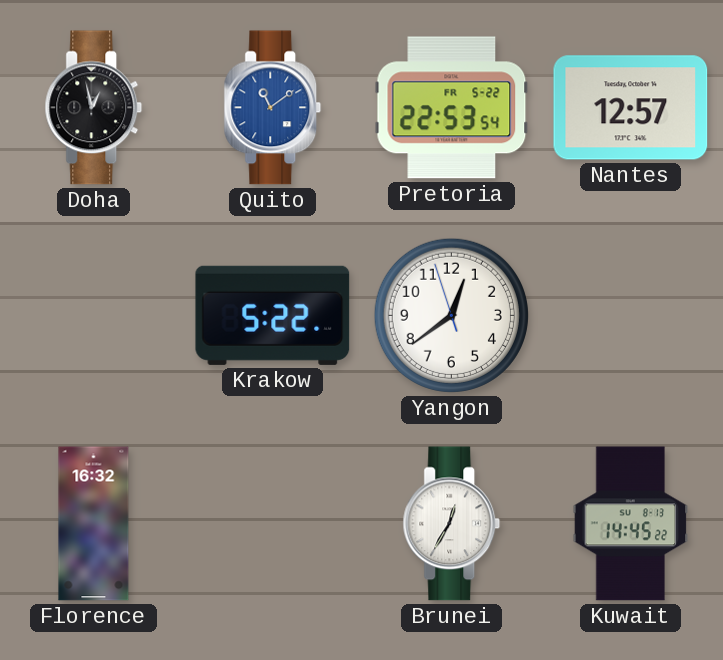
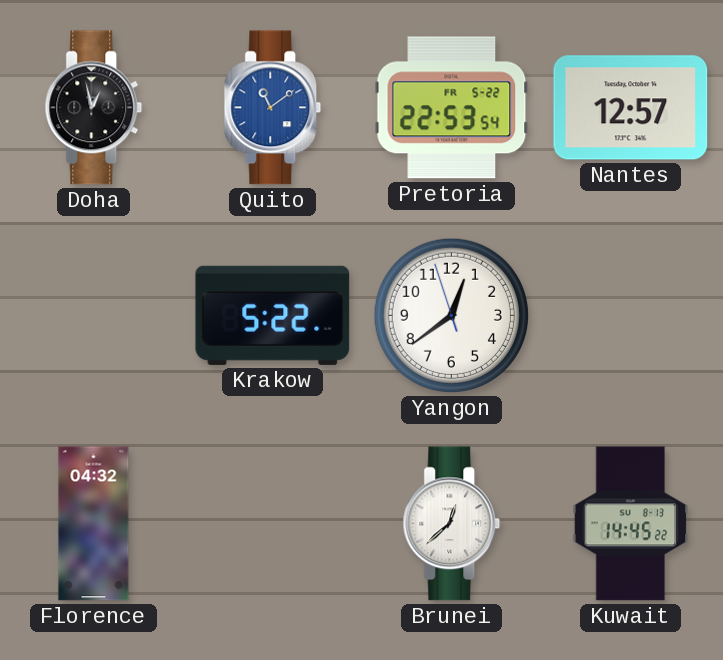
Florence: 16:32 -> 04:32 (94, 524)
Brunei: 12:35 -> 12:38 (452, 524)
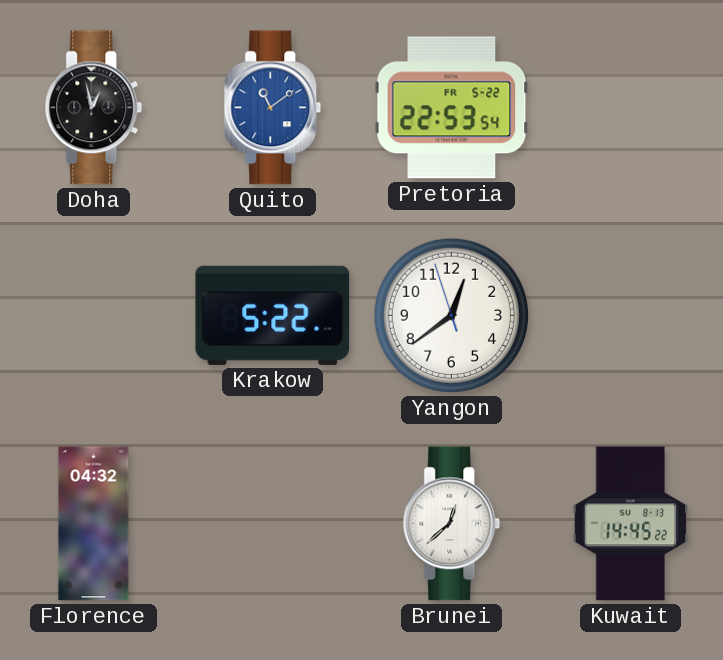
Nantes: 12:57 -> none (631, 108)
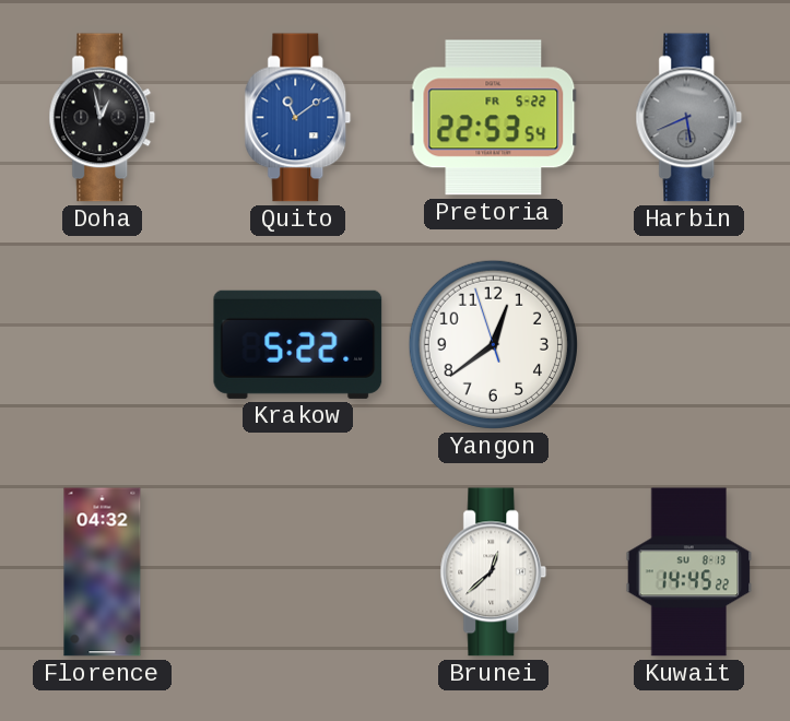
Harbin: none -> 5:41 (689, 118)
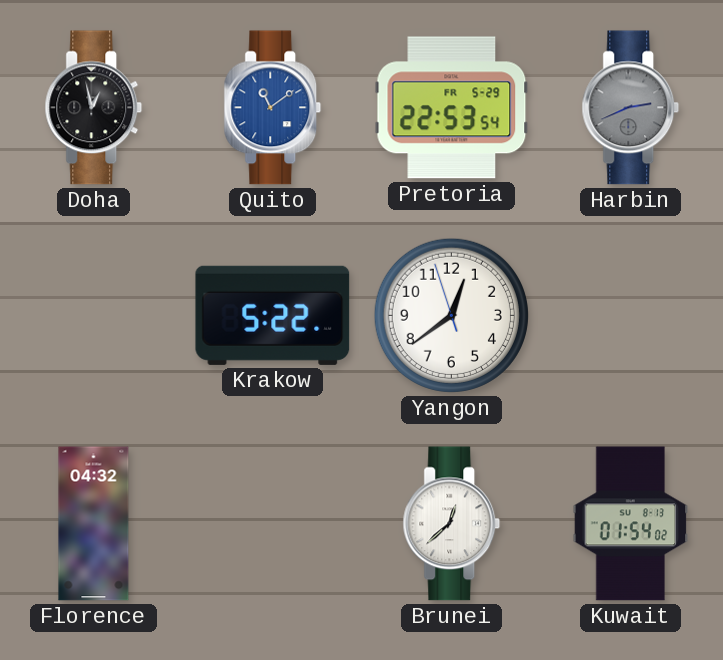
Pretoria date: FR 5-22 -> FR 5-29 (452, 108)
Harbin: 5:41 -> 2:41 (631, 108)
Kuwait: 14:45 -> 01:54 (631, 524)
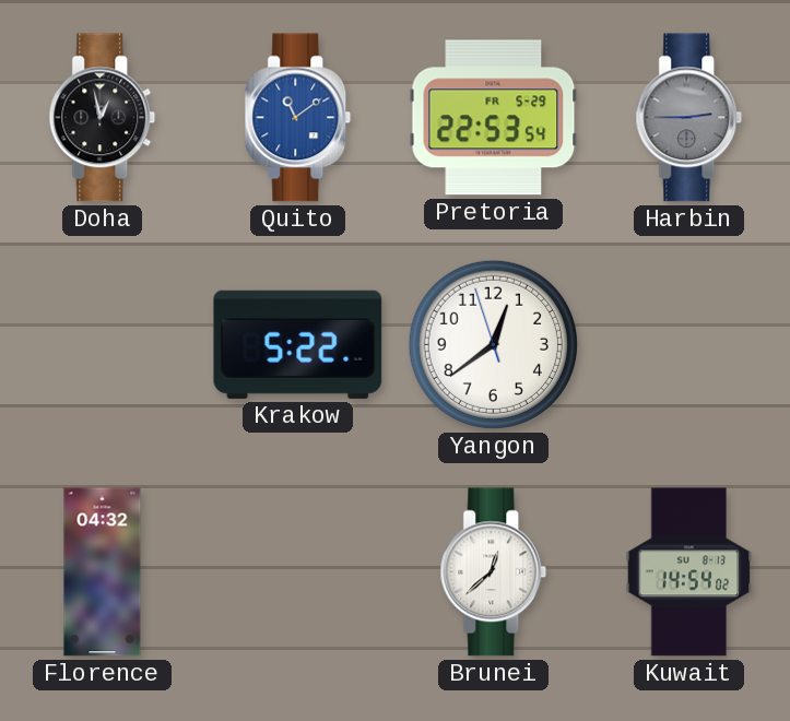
Harbin: 2:41 -> 2:45 (689, 118)
Kuwait: 01:54 -> 14:54 (689, 572)
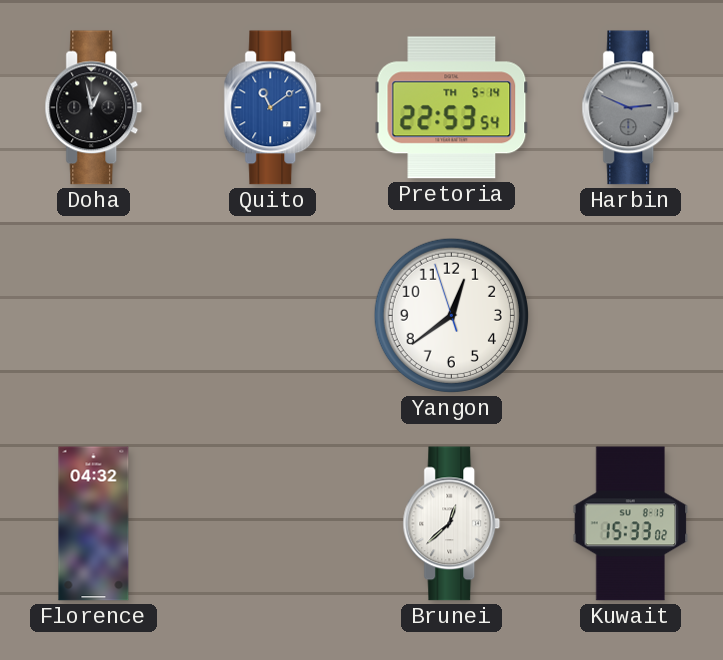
Pretoria date: FR 5-29 -> TH 5-14 (452, 108)
Harbin: 2:45 -> 2:49 (631, 108)
Krakow: 5:22 -> none (298, 344)
Kuwait: 14:54 -> 15:33 (631, 524)
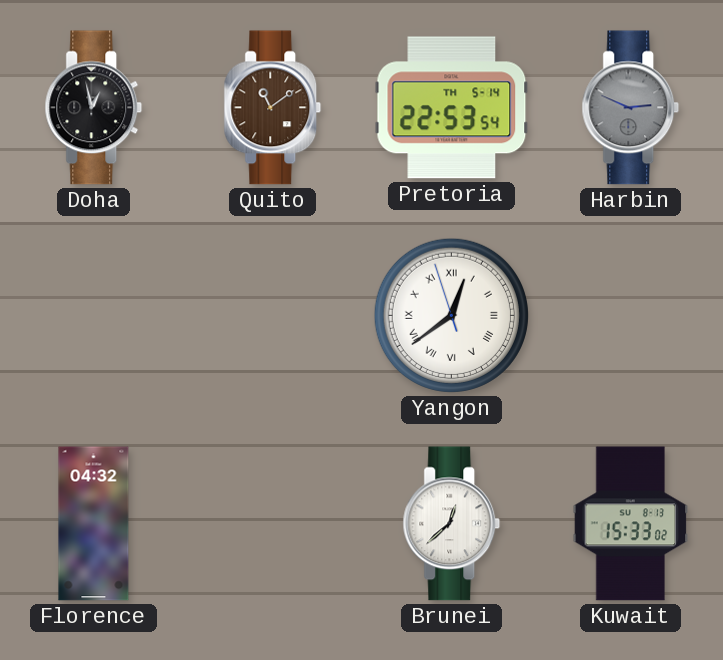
Quito dial: blue -> brown (273, 108)
Yangon numerals: Arabic -> Roman (451, 315)
